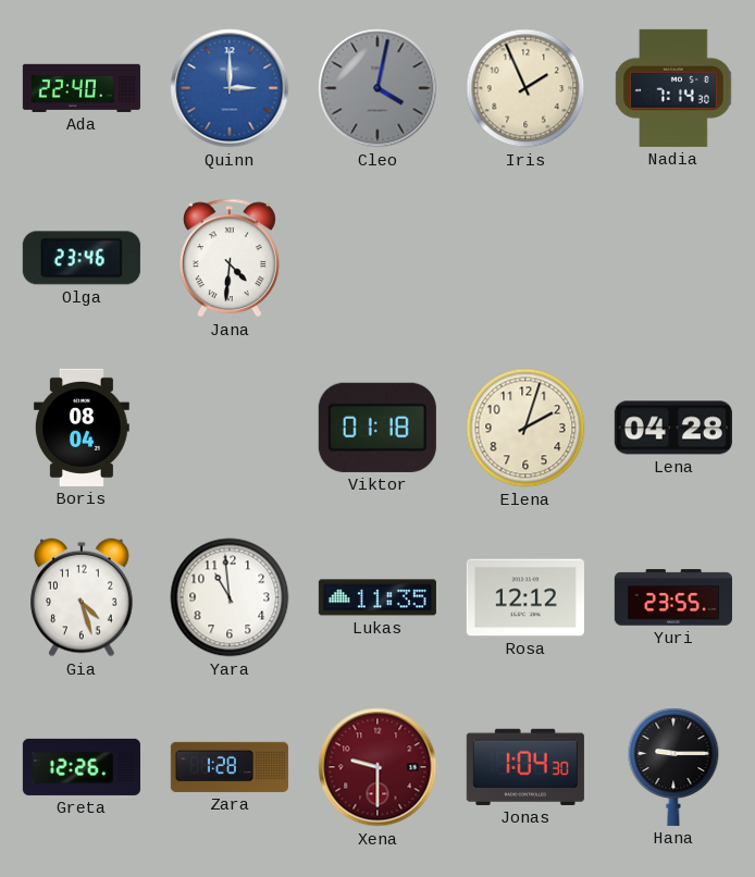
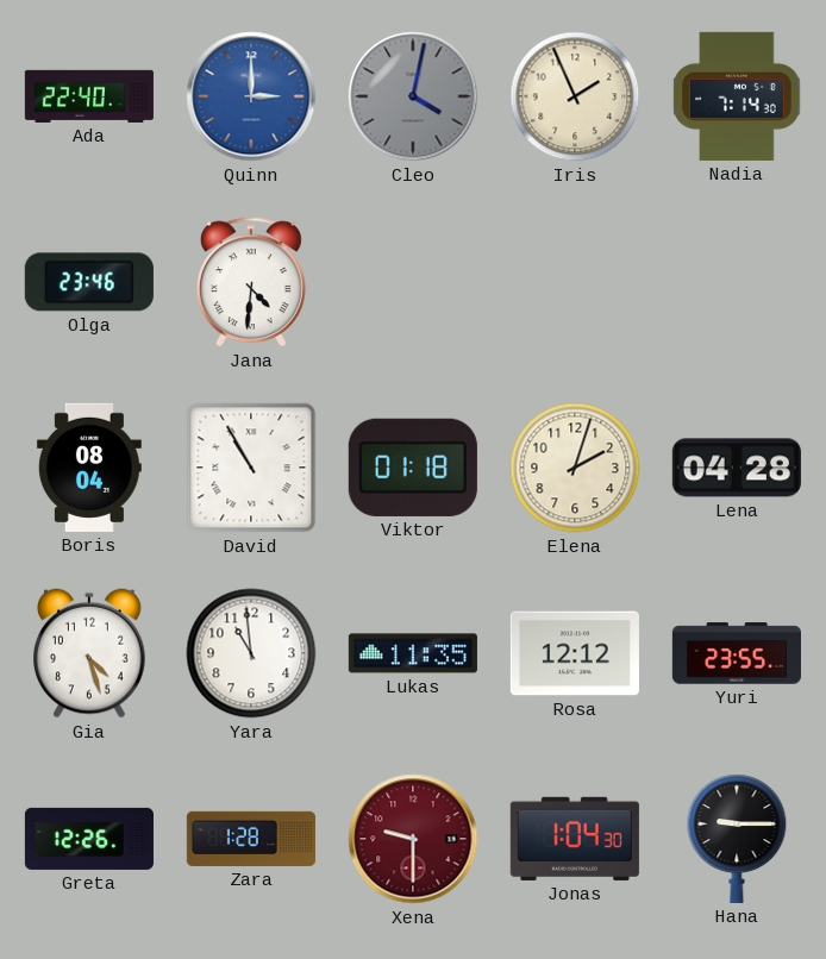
David: none -> 10:55 (251, 468)
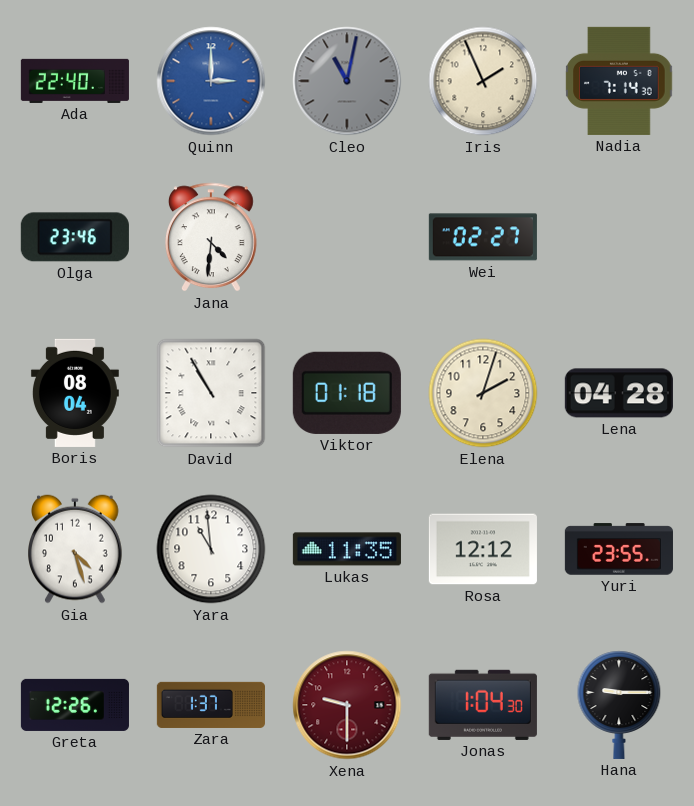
Cleo: 4:02 -> 11:02 (347, 81)
Wei: none -> 02:27 (483, 237)
Zara: 1:28 -> 1:37 (211, 705)
